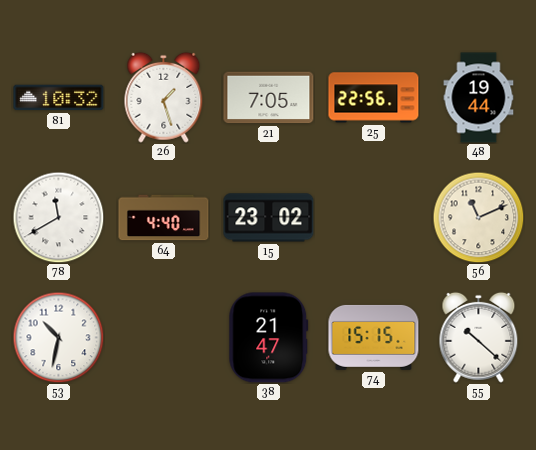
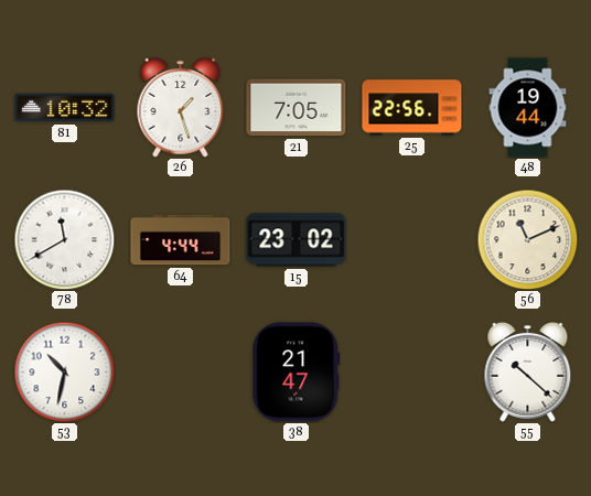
64: 4:40 -> 4:44 (181, 240)
74: 15:15 -> none (374, 337)
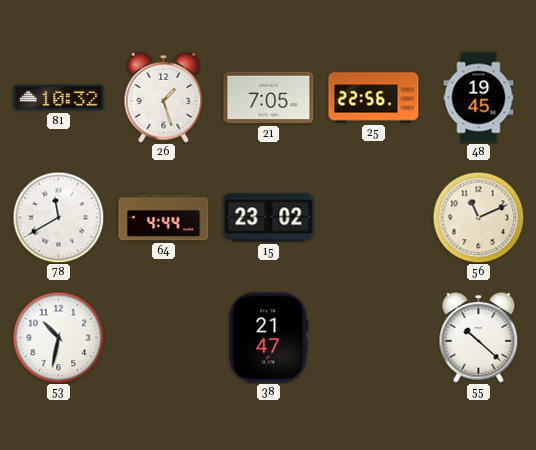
48: 19:44 -> 19:45 (479, 98)
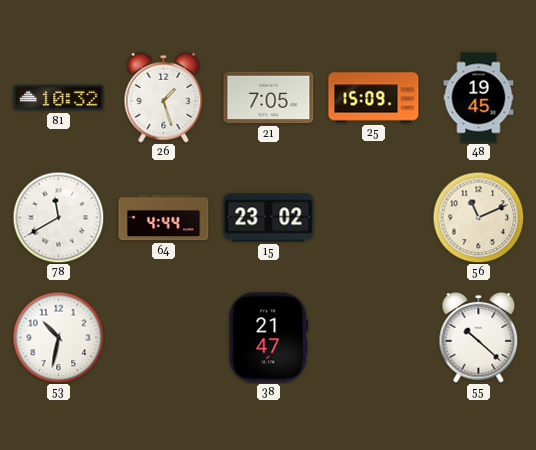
25: 22:56 -> 15:09 (374, 98)
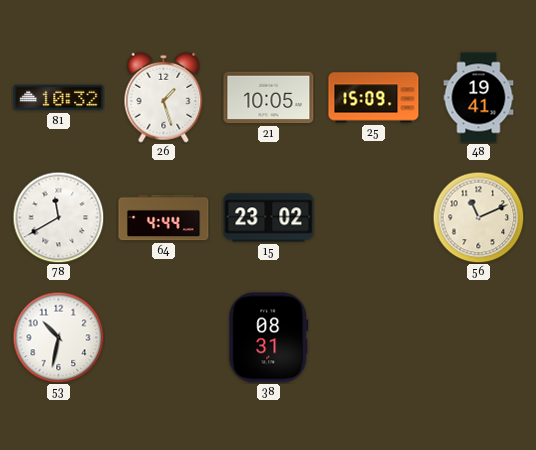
21: 7:05 -> 10:05 (269, 98)
48: 19:45 -> 19:41 (479, 98)
38: 21:47 -> 08:31 (269, 338)
55: 10:22 -> none (479, 337)
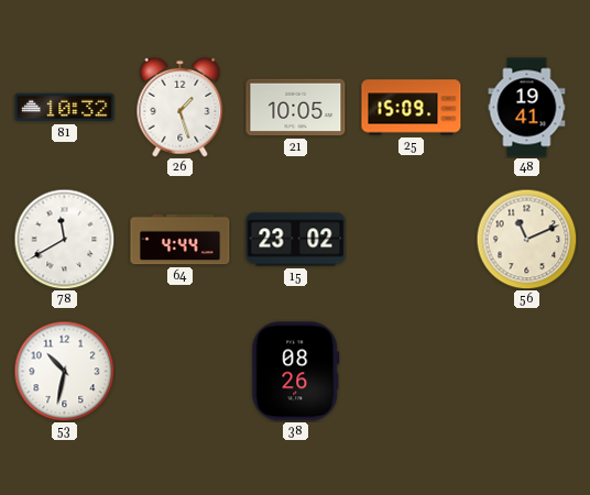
38: 08:31 -> 08:26 (296, 372)
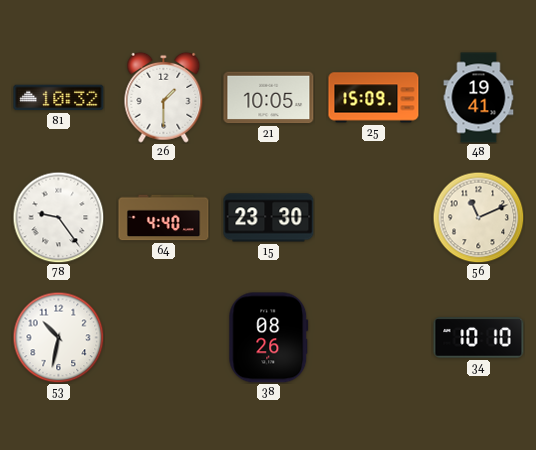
26: 1:27 -> 1:30 (164, 97)
78: 11:40 -> 9:24 (58, 217)
64: 4:44 -> 4:40 (164, 218)
15: 23:02 -> 23:30 (269, 218)
34: none -> 10:10 (479, 338)
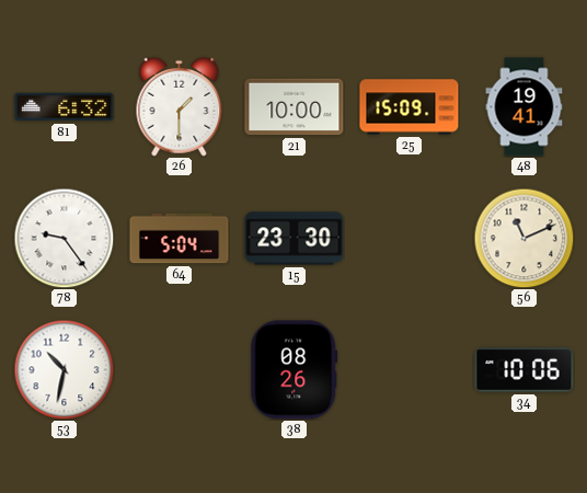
81: 10:32 -> 6:32 (65, 107)
21: 10:05 -> 10:00 (295, 107)
64: 4:40 -> 5:04 (180, 239)
34: 10:10 -> 10:06 (525, 370)
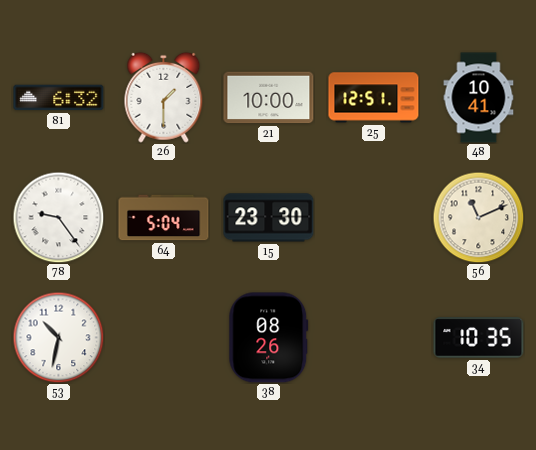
25: 15:09 -> 12:51 (374, 98)
48: 19:41 -> 10:41 (479, 98)
34: 10:06 -> 10:35 (479, 338)
